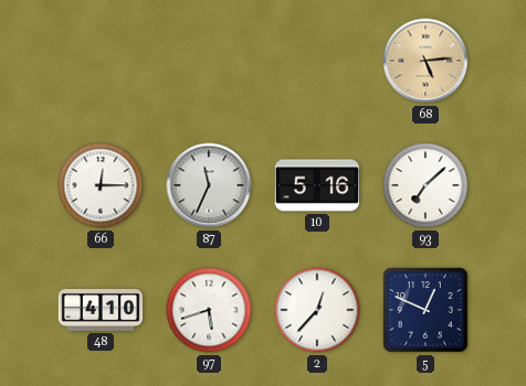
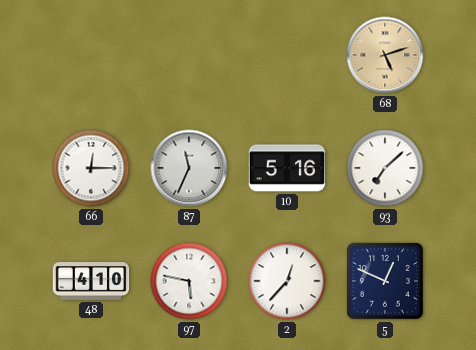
68: 5:14 -> 5:12 (385, 55)
97: 5:42 -> 5:47 (189, 281)
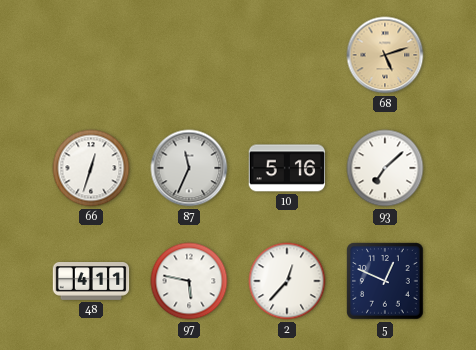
66: 12:15 -> 12:33 (91, 168)
48: 4:10 -> 4:11 (91, 282)
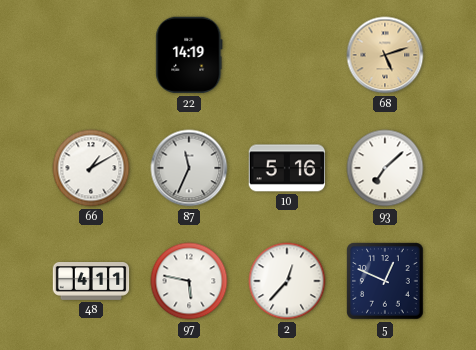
22: none -> 14:19 (189, 55)
66: 12:33 -> 1:10 (91, 168)
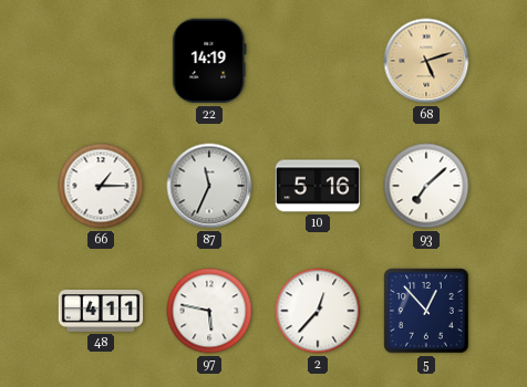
66: 1:10 -> 1:15 (101, 186)
5: 12:49 -> 12:53 (426, 311)
